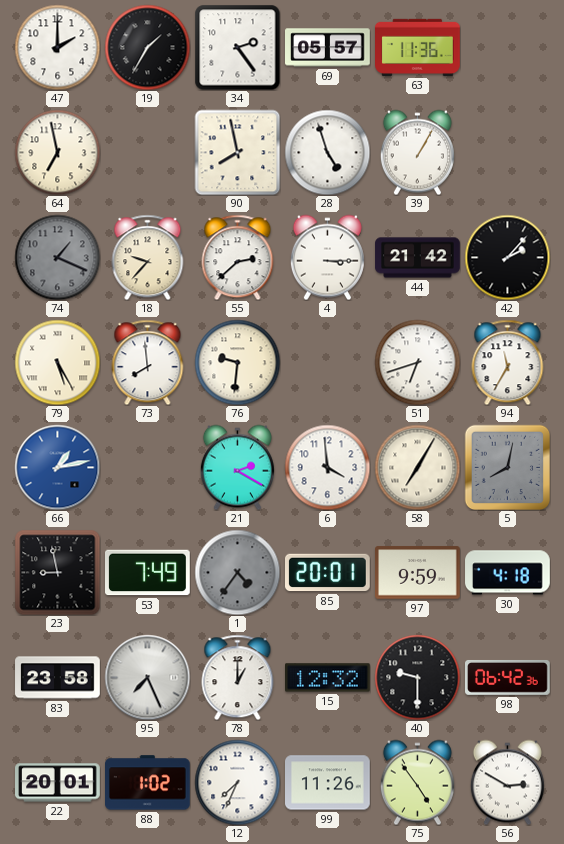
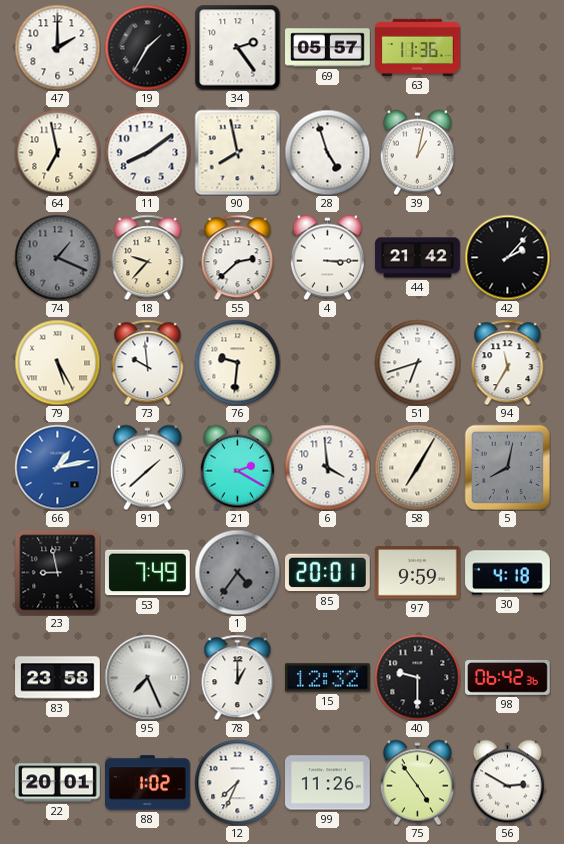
11: none -> 8:09 (147, 152)
39: 1:05 -> 1:02 (417, 152)
73: 7:59 -> 9:59 (148, 362)
91: none -> 1:38 (147, 467)
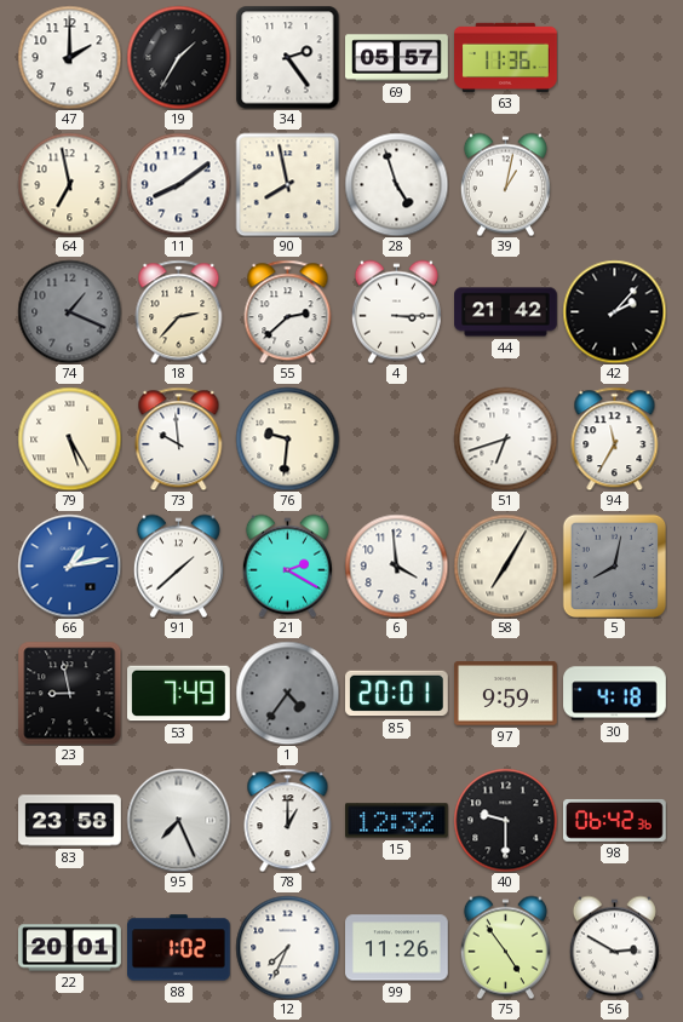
18: 9:37 -> 2:37 (179, 311)
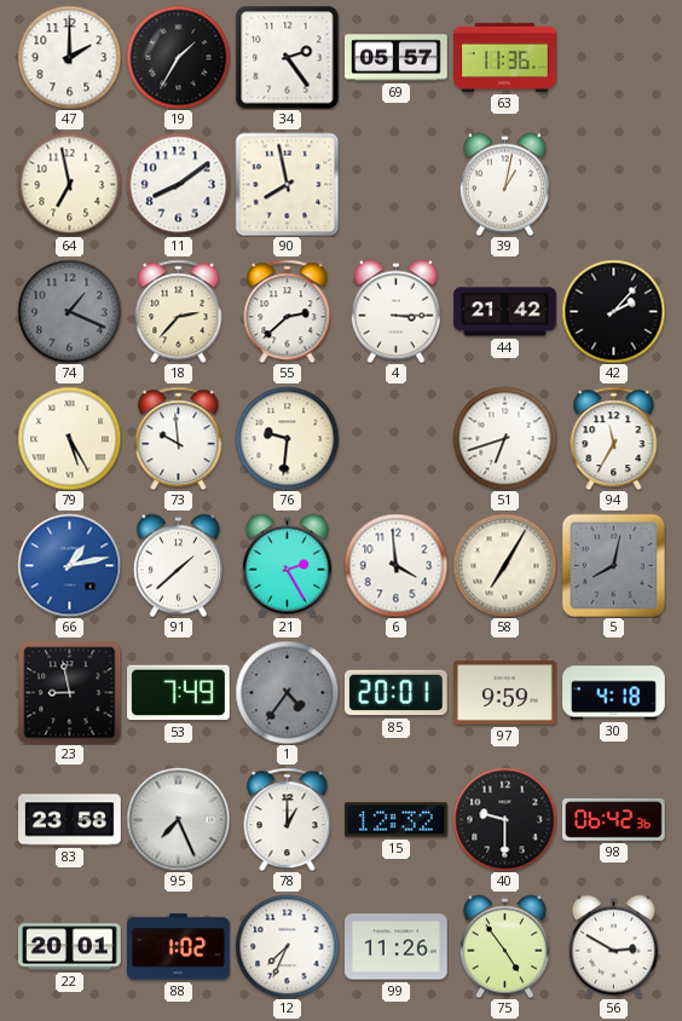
28: 4:57 -> none (396, 184)
21: 2:20 -> 2:25 (287, 565)
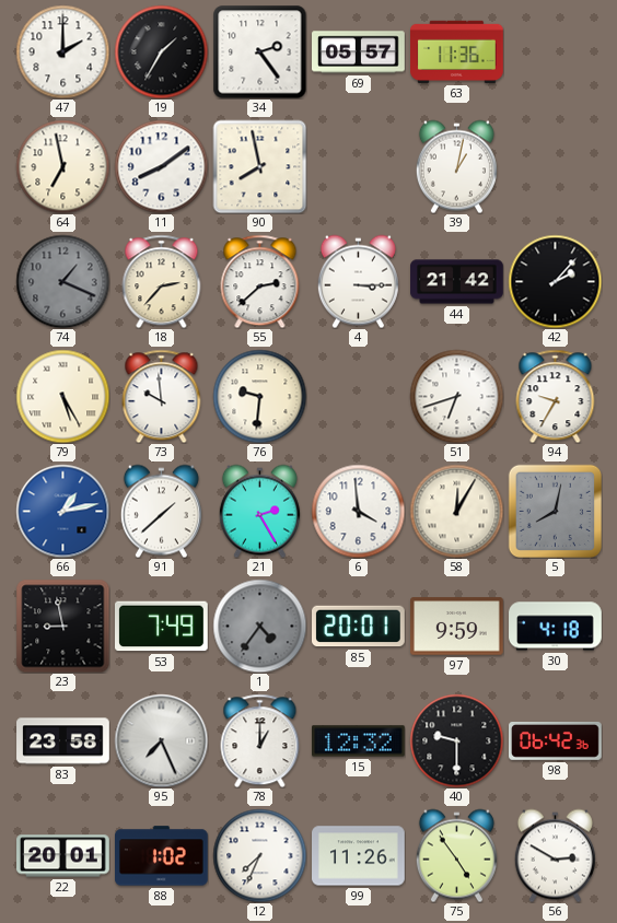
94: 11:35 -> 9:35 (556, 396)
58: 7:05 -> 12:05 (456, 511)
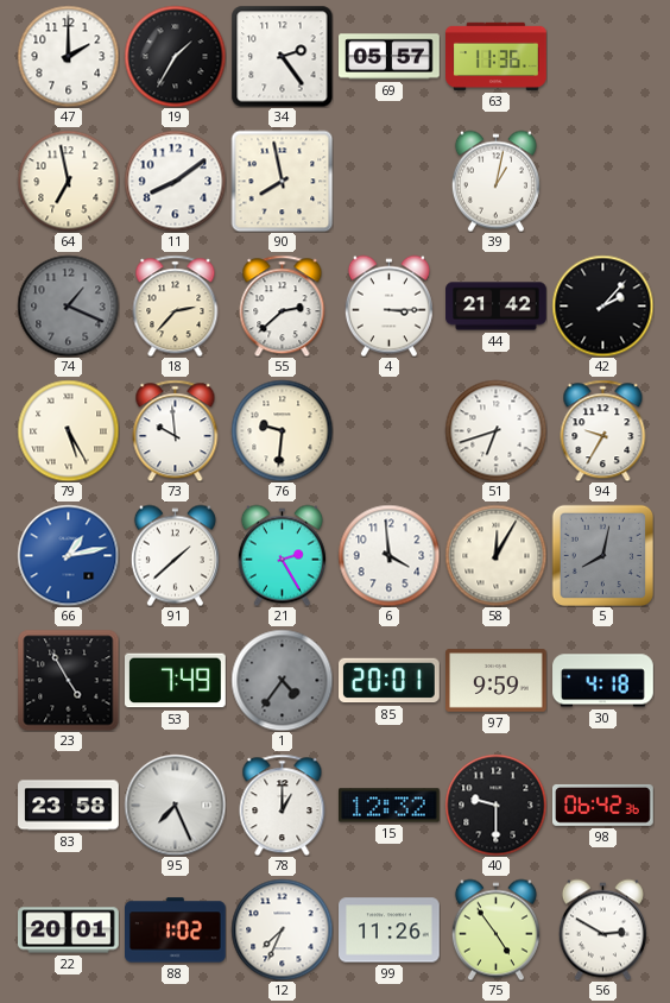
23: 8:58 -> 4:55 (68, 680)
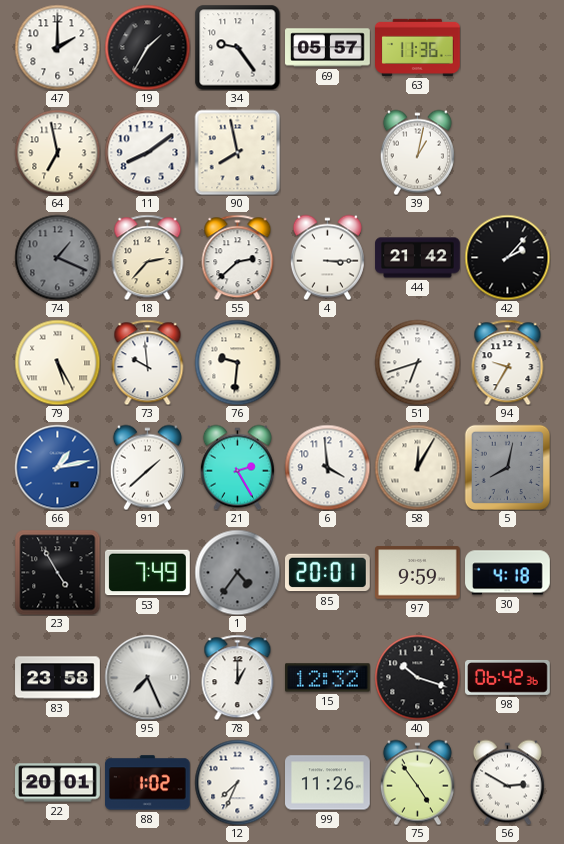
34: 2:24 -> 9:24 (237, 47)
40: 9:30 -> 10:18 (417, 677)
